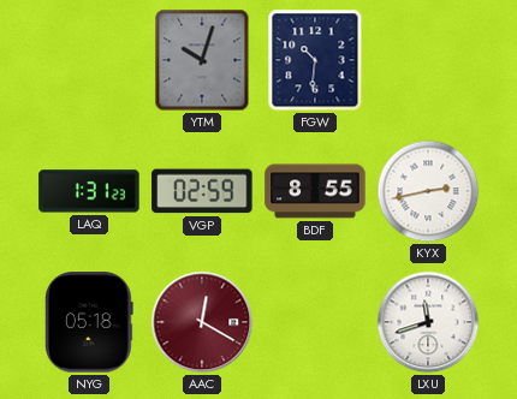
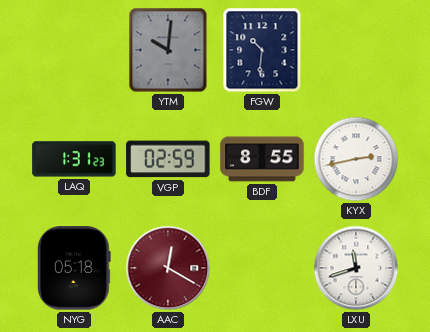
YTM: 10:03 -> 10:01 (168, 50)
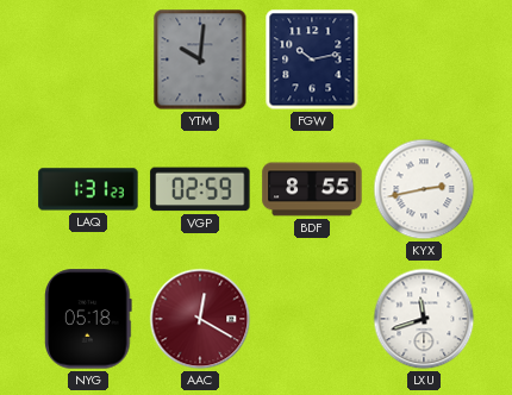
FGW: 10:31 -> 10:13 (312, 59)
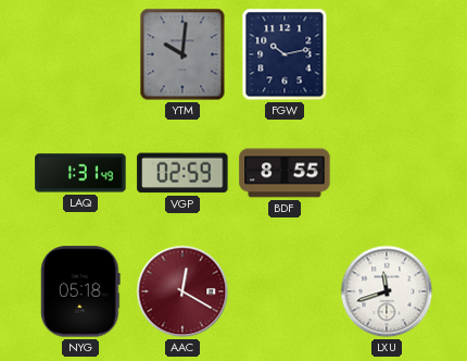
LAQ: 1:31:23 -> 1:31:49 (80, 173)
KYX: 2:43 -> none (424, 189)
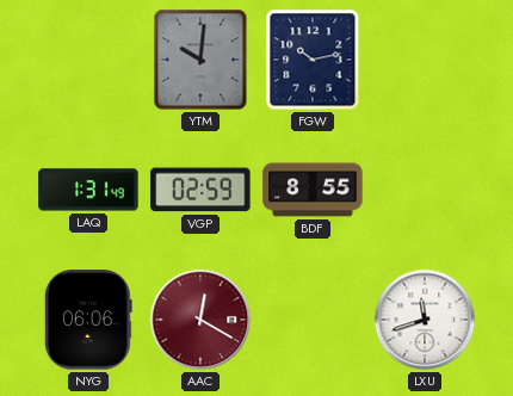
NYG: 05:18 -> 06:06 (89, 320)
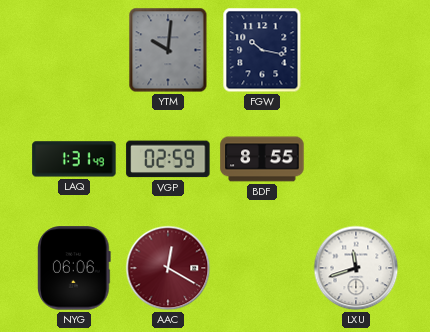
FGW: 10:13 -> 10:17 (262, 50)
